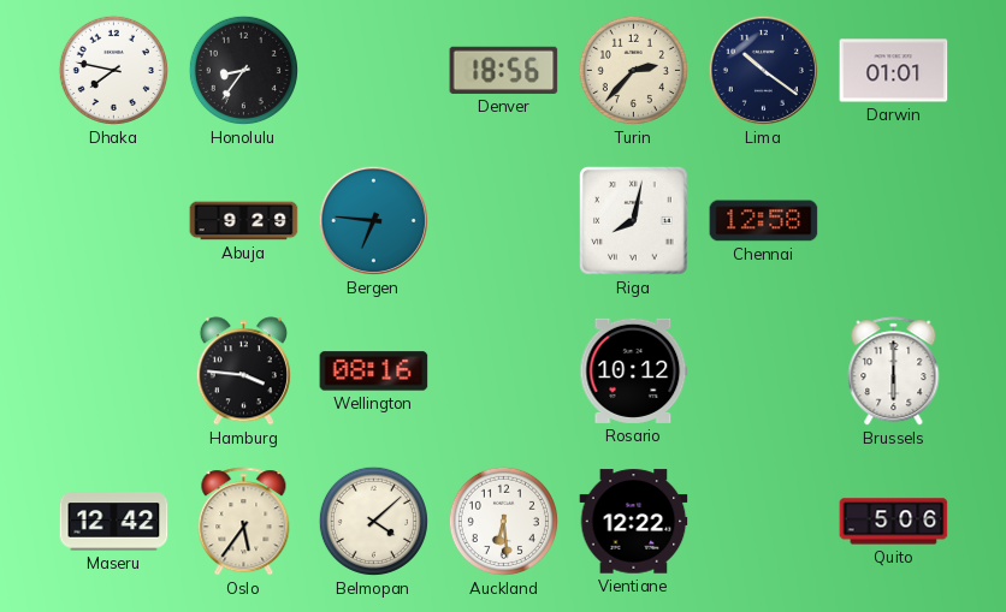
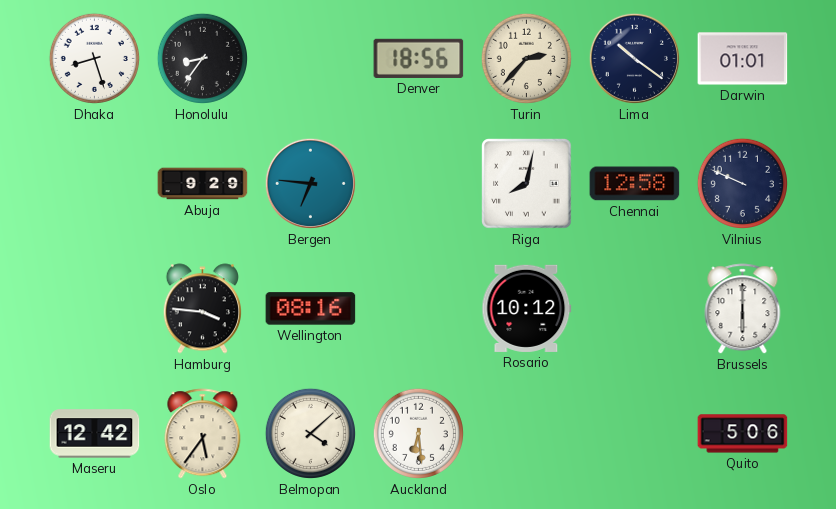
Dhaka: 7:47 -> 8:27 (94, 58)
Vilnius: none -> 9:49 (742, 183)
Vientiane: 12:22 -> none (634, 522)
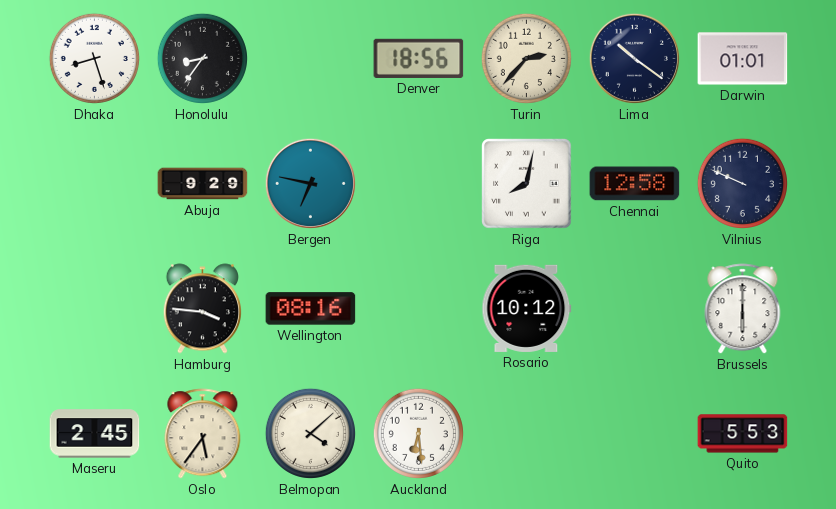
Bergen: 6:46 -> 6:47 (310, 183)
Maseru: 12:42 -> 2:45 (95, 434)
Quito: 5:06 -> 5:53 (743, 434)
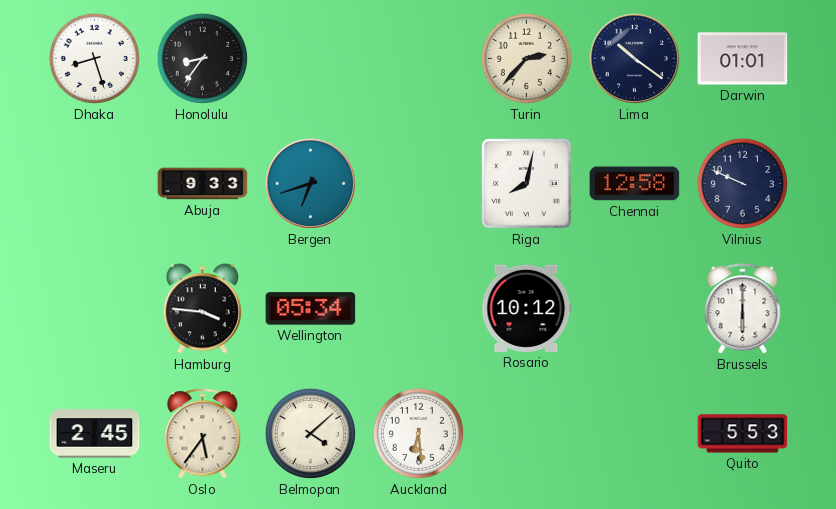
Denver: 18:56 -> none (419, 58)
Abuja: 9:29 -> 9:33 (203, 184)
Bergen: 6:47 -> 6:42 (310, 183)
Wellington: 08:16 -> 05:34 (311, 309)
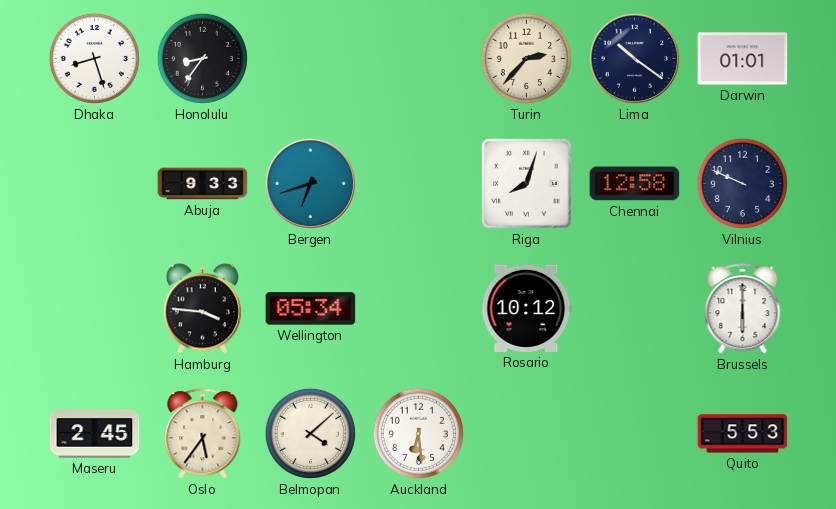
Riga: 8:02 -> 8:03 (527, 184)
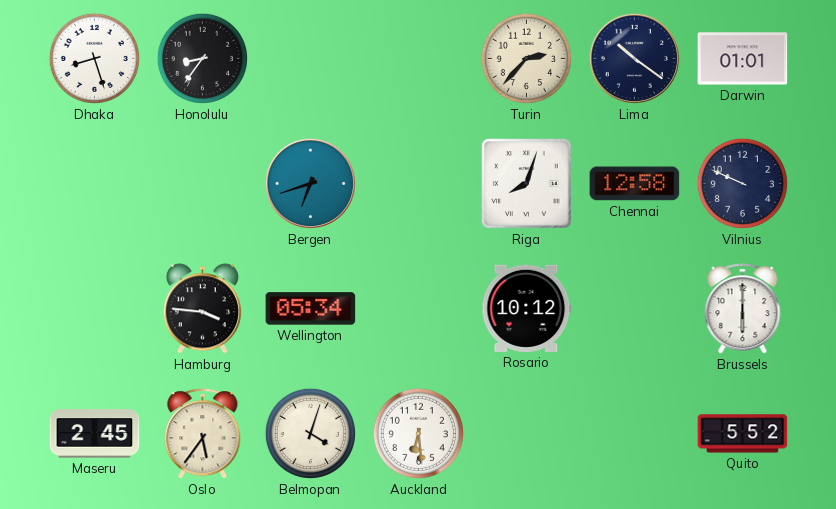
Abuja: 9:33 -> none (203, 184)
Belmopan: 4:08 -> 4:03 (310, 433)
Quito: 5:53 -> 5:52 (743, 434)
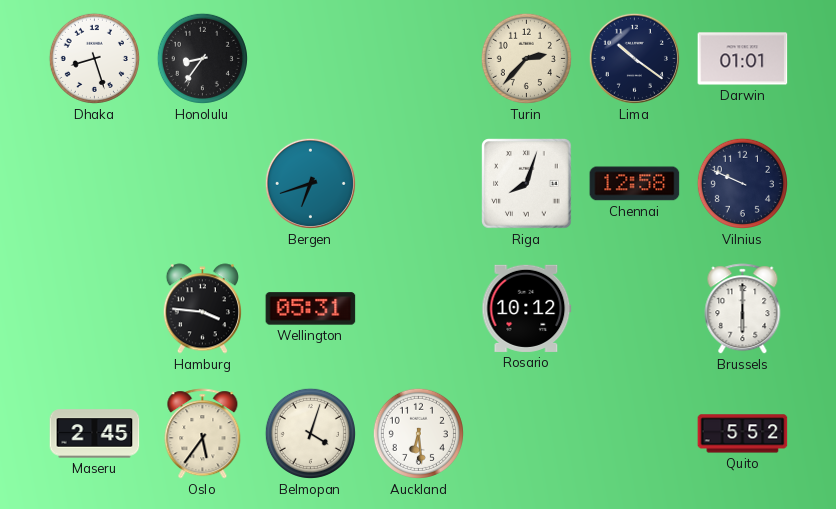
Wellington: 05:34 -> 05:31 (311, 309)
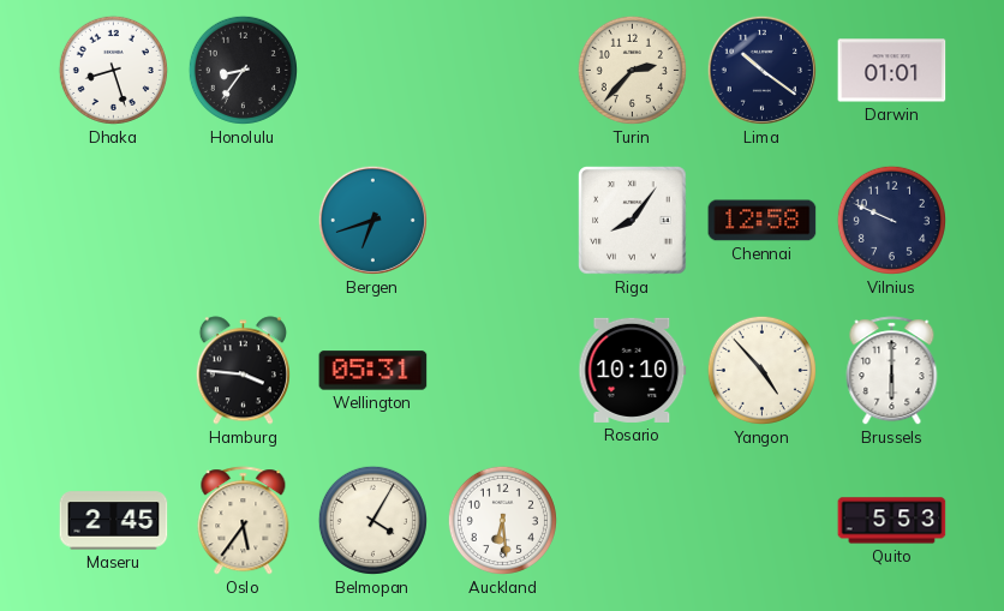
Riga: 8:03 -> 8:06 (633, 221)
Rosario: 10:12 -> 10:10 (633, 370)
Yangon: none -> 4:53 (761, 370)
Belmopan: 4:03 -> 4:05 (372, 520)
Quito: 5:52 -> 5:53 (892, 521)
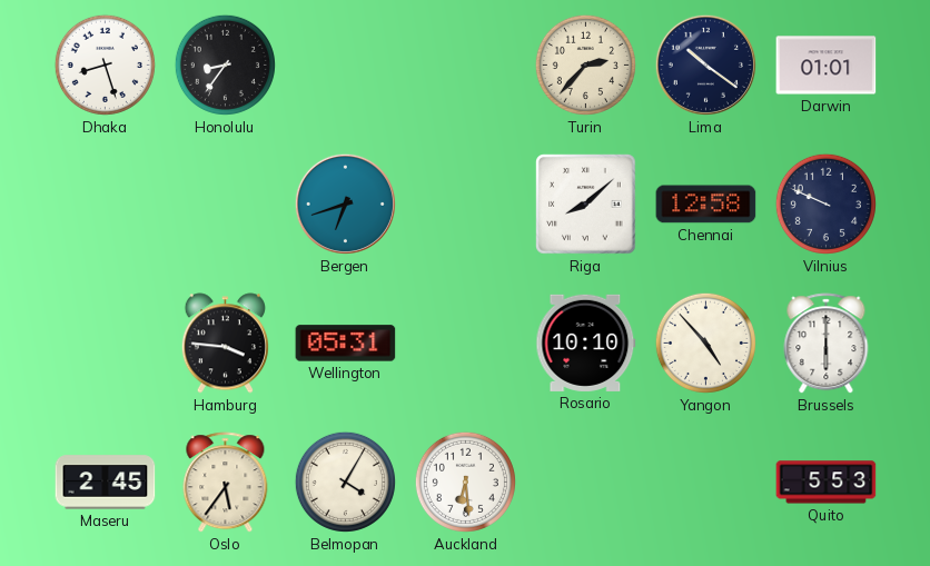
Riga: 8:06 -> 8:08 (586, 205)
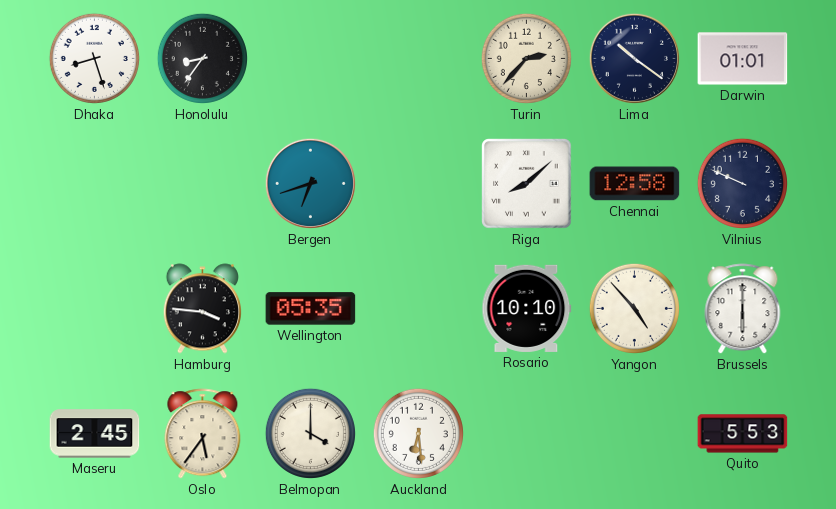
Wellington: 05:31 -> 05:35 (311, 309)
Belmopan: 4:05 -> 4:00 (310, 433)
